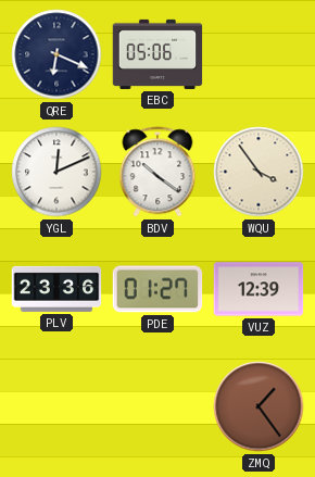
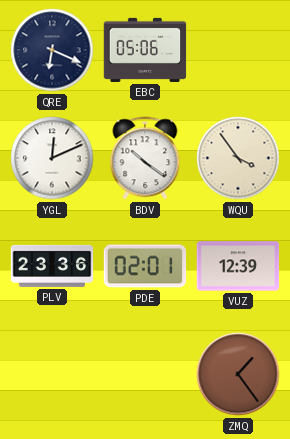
PDE: 01:27 -> 02:01 (145, 266)
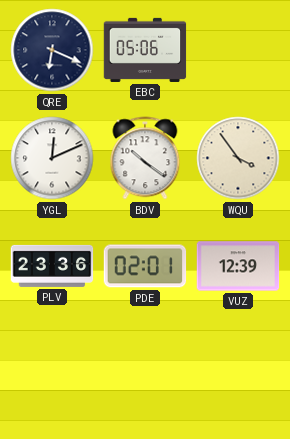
ZMQ: 1:24 -> none (238, 374)
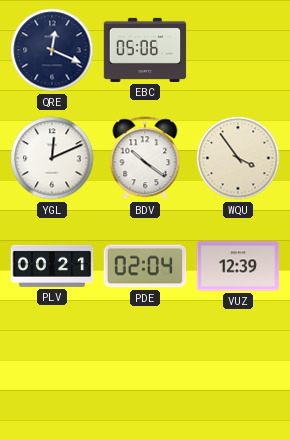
QRE: 6:19 -> 12:19 (52, 50)
PLV: 23:36 -> 00:21 (52, 266)
PDE: 02:01 -> 02:04 (145, 266)
